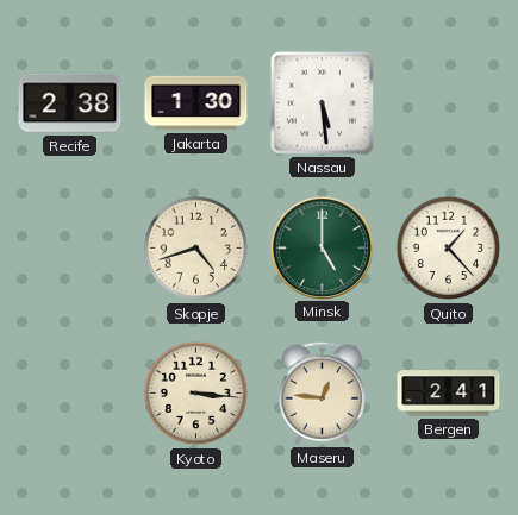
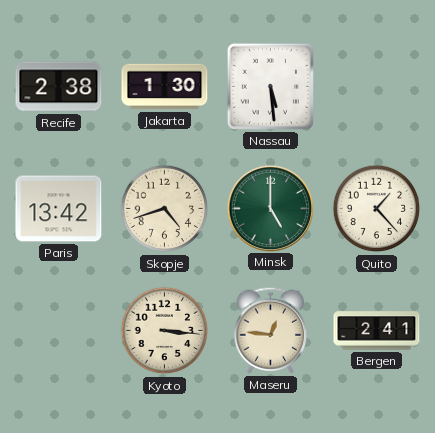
Paris: none -> 13:42 (59, 209)
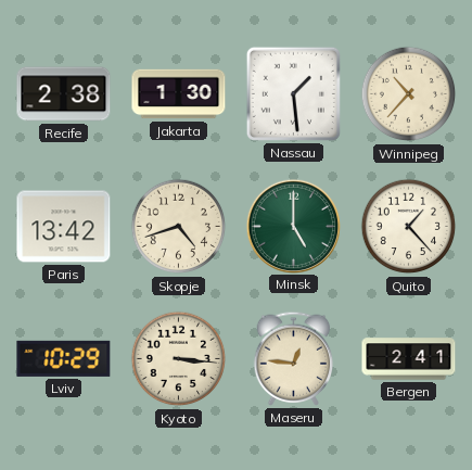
Nassau: 5:29 -> 1:29 (293, 93)
Winnipeg: none -> 10:37 (409, 94)
Lviv: none -> 10:29 (64, 358)
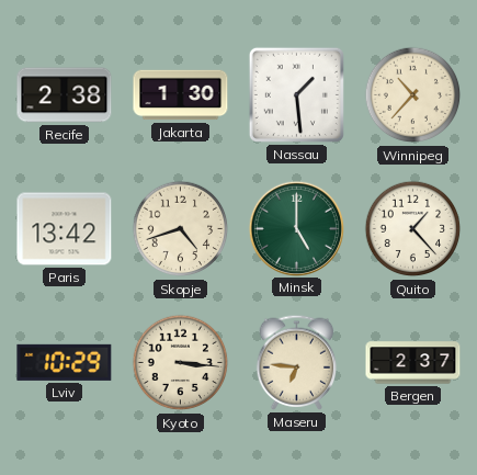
Maseru: 12:46 -> 6:46 (297, 362)
Bergen: 2:41 -> 2:37 (413, 363)
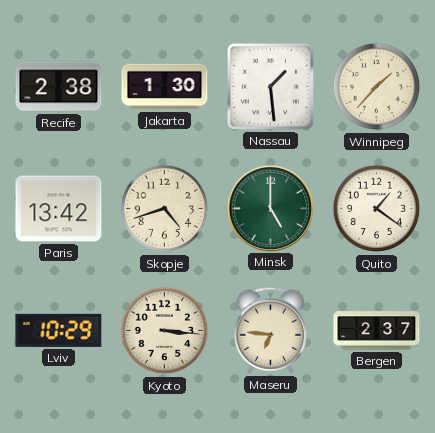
Winnipeg: 10:37 -> 1:37 (377, 87)
Quito: 1:23 -> 1:21 (377, 209)
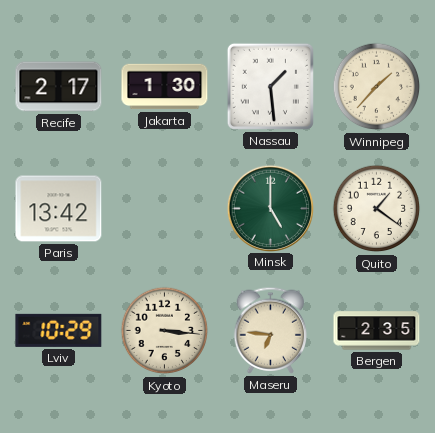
Recife: 2:38 -> 2:17 (59, 87)
Skopje: 4:42 -> none (165, 209)
Bergen: 2:37 -> 2:35 (377, 331)
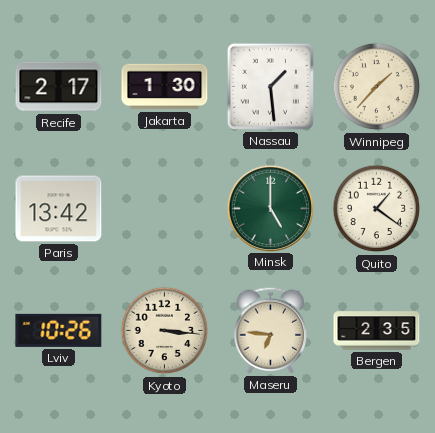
Lviv: 10:29 -> 10:26 (59, 330)
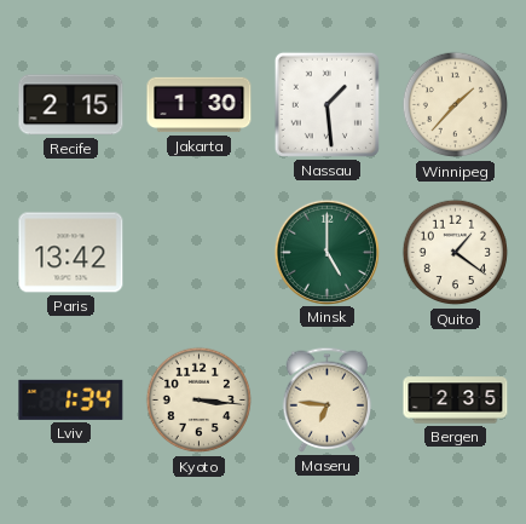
Recife: 2:17 -> 2:15 (71, 105)
Lviv: 10:26 -> 1:34 (71, 399)
